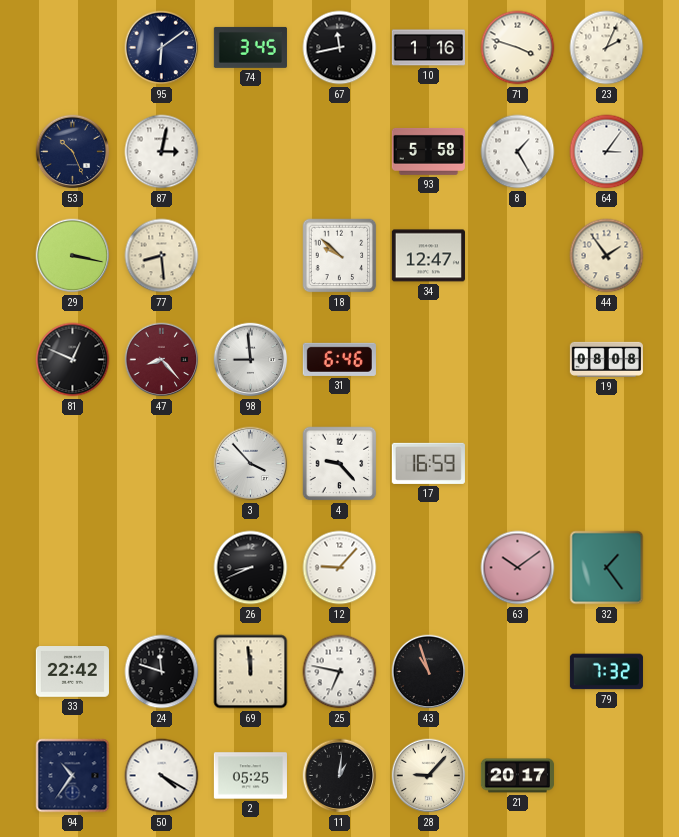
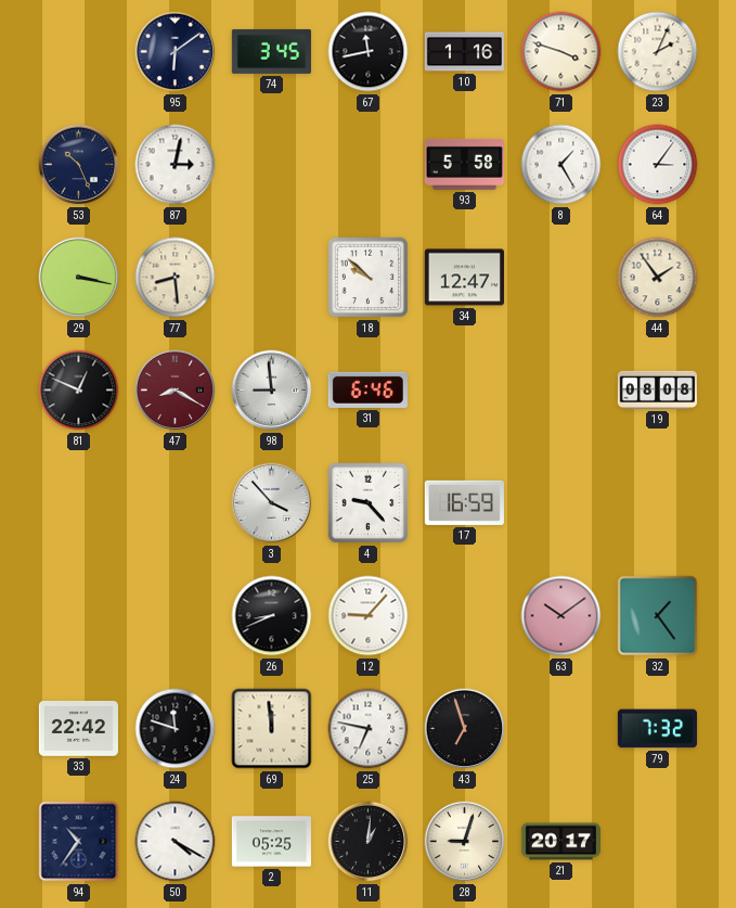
47: 8:23 -> 8:20 (176, 391)
43: 10:57 -> 6:57 (465, 729)
28: 9:07 -> 9:03 (465, 842)
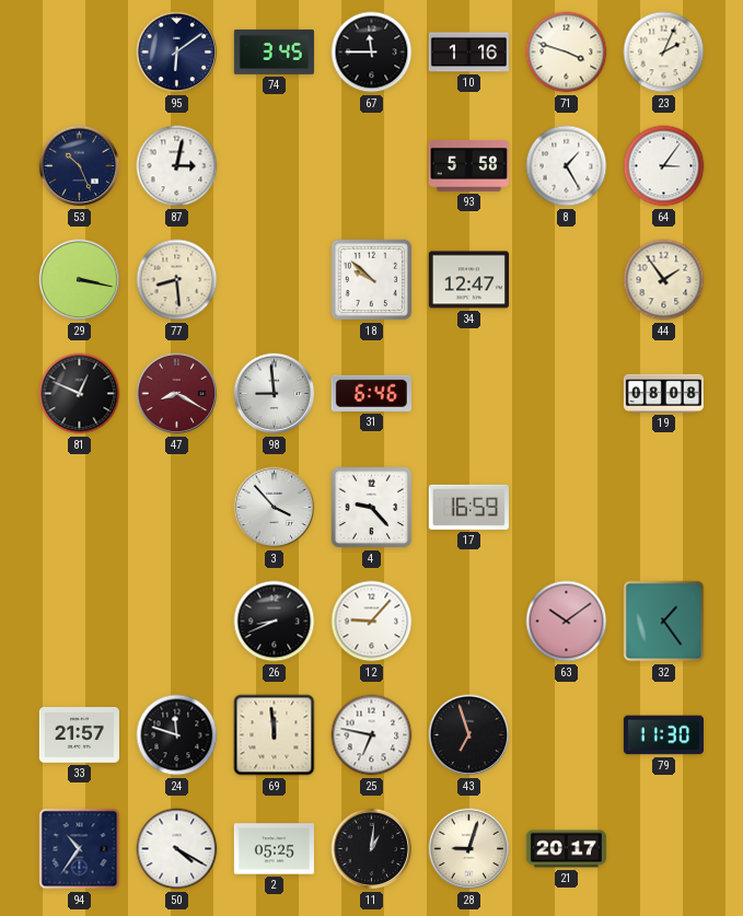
67: 11:43 -> 11:45 (372, 53)
33: 22:42 -> 21:57 (79, 735)
79: 7:32 -> 11:30 (663, 735)
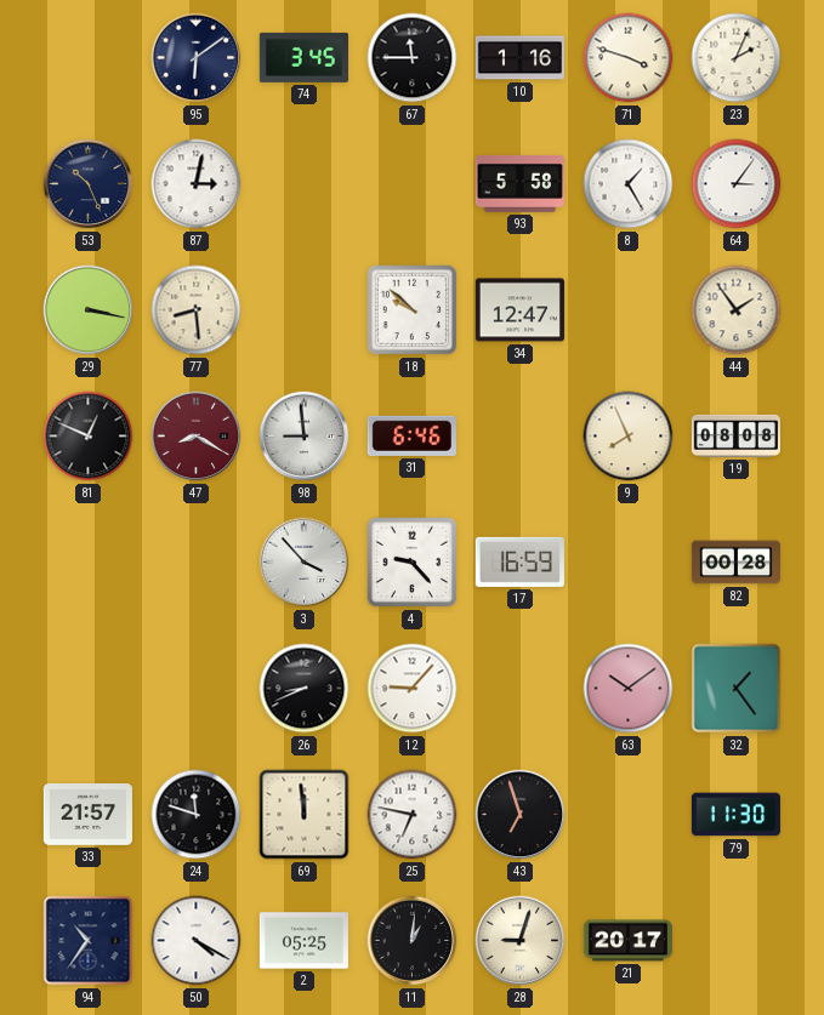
9: none -> 7:56 (629, 437)
82: none -> 00:28 (735, 563)
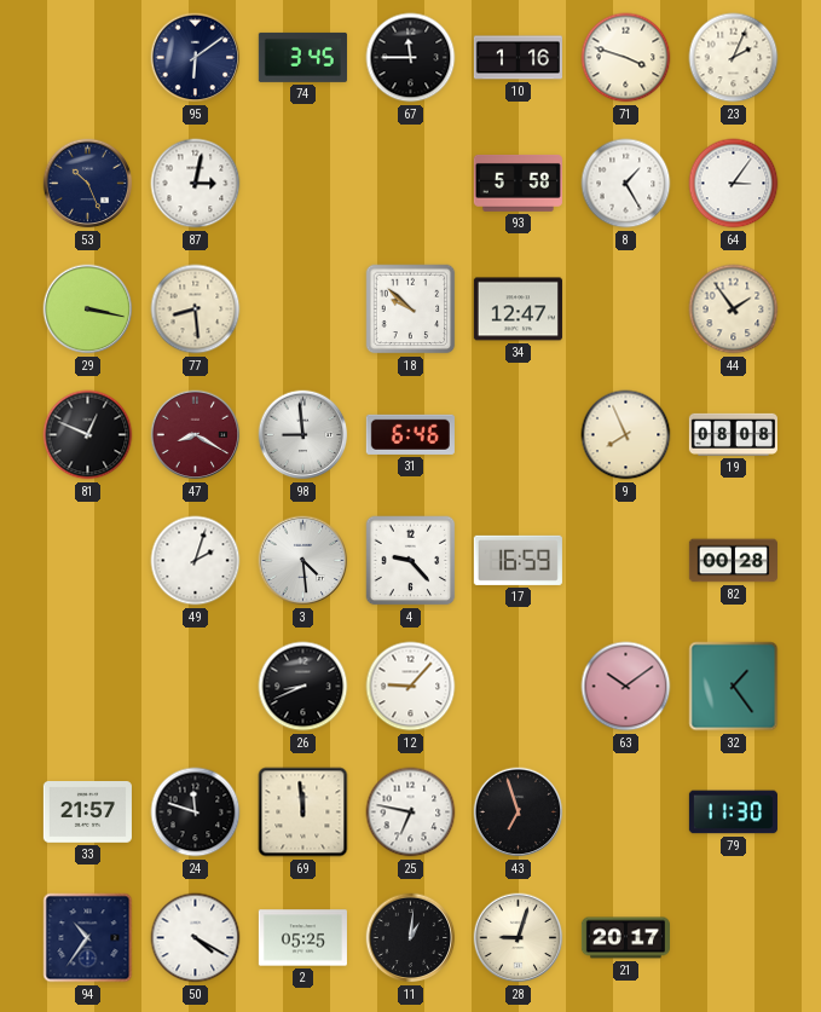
49: none -> 2:03 (196, 561)
3: 3:53 -> 4:29 (303, 561)
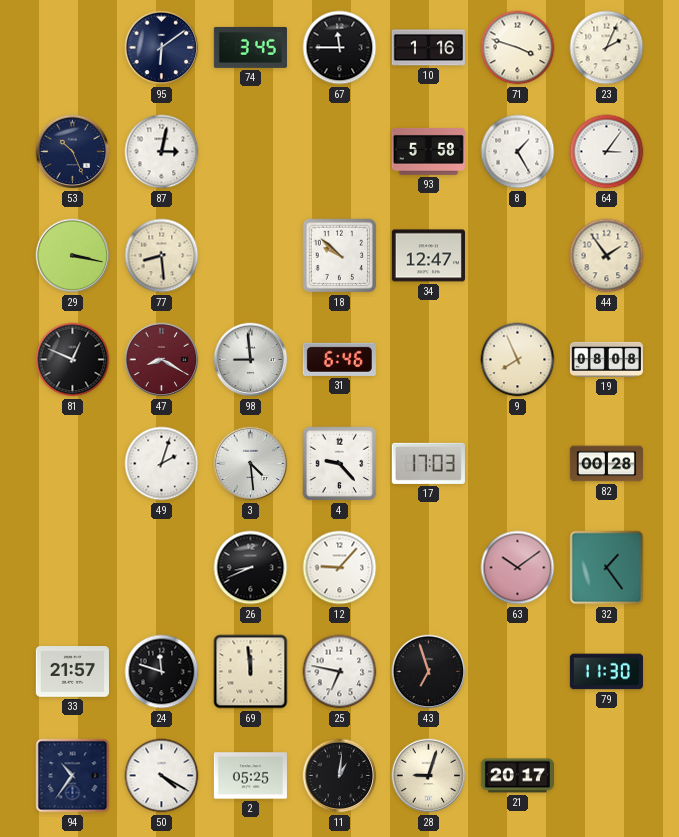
17: 16:59 -> 17:03 (428, 463)
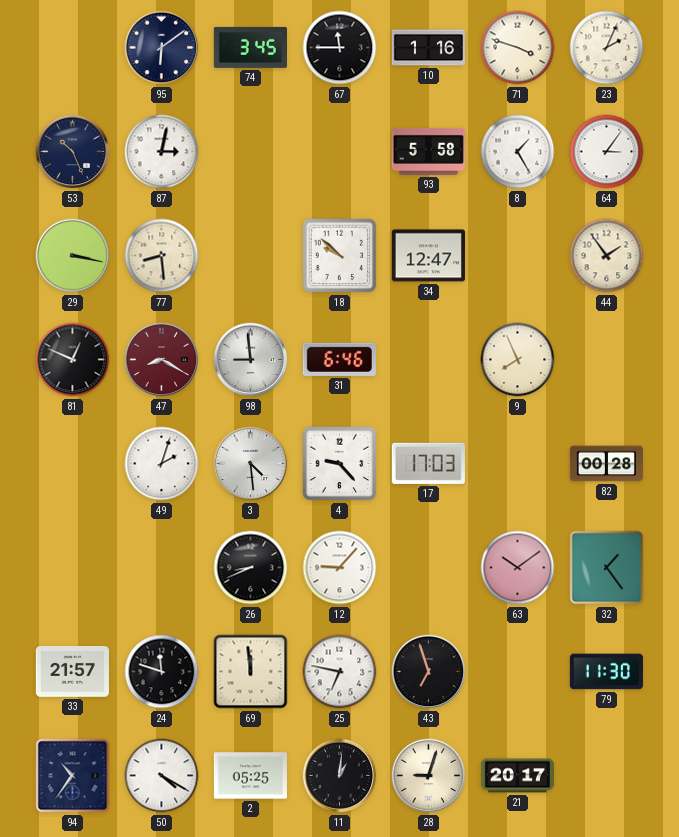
19: 08:08 -> none (606, 359)
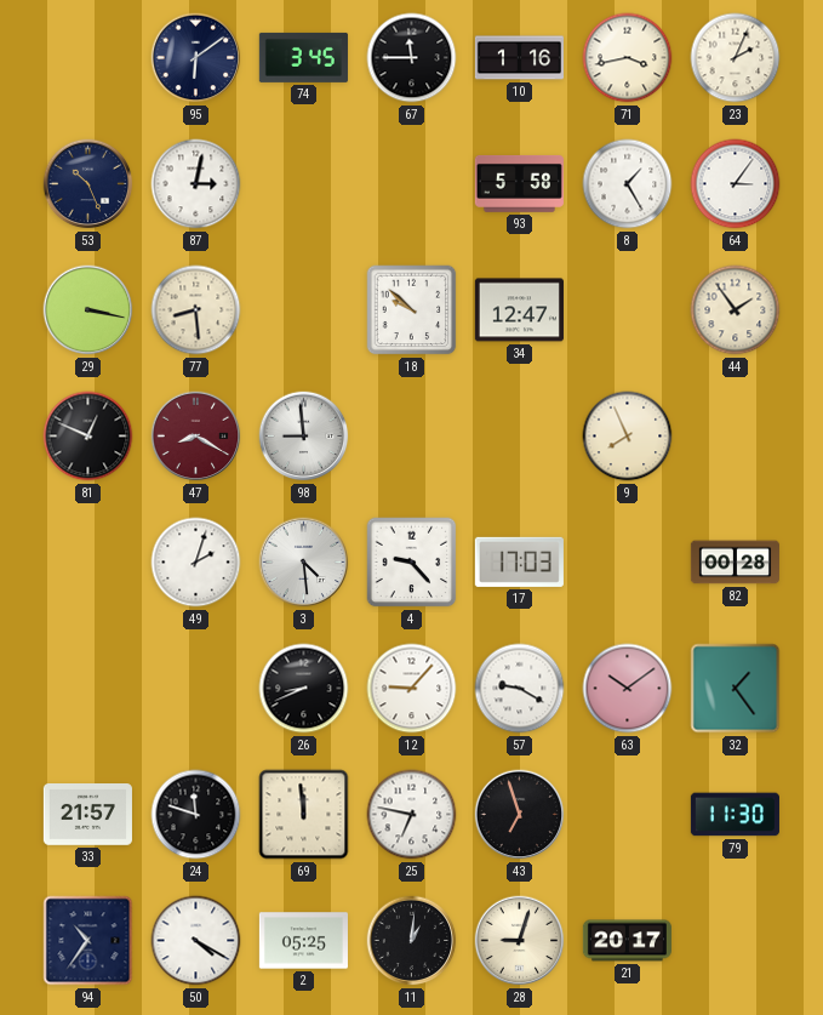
71: 3:48 -> 3:43 (628, 58)
31: 6:46 -> none (339, 359)
57: none -> 9:20 (520, 689)
